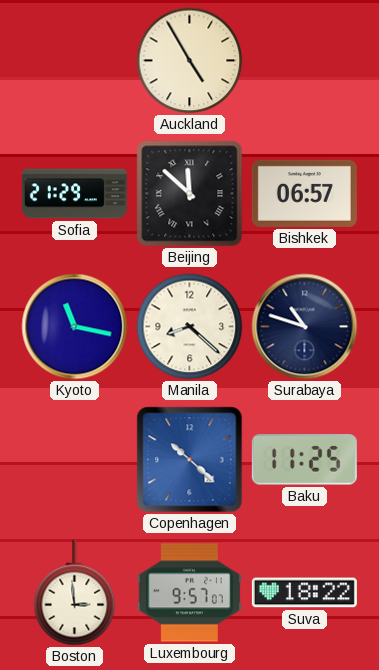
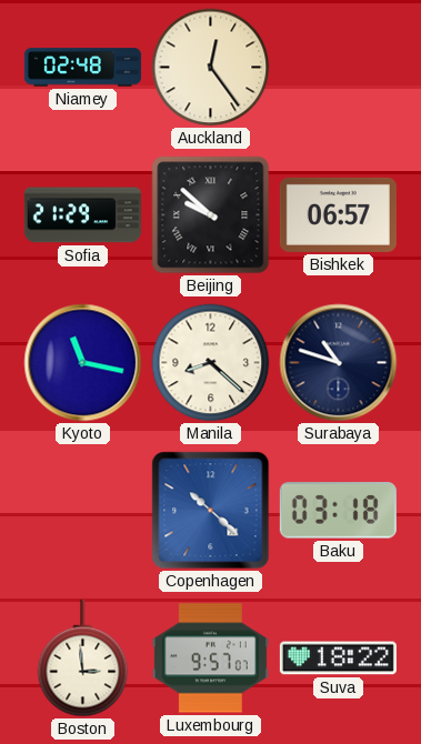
Niamey: none -> 02:48 (82, 68)
Auckland: 4:55 -> 12:24 (211, 68)
Beijing: 11:52 -> 9:52 (211, 215)
Baku: 11:25 -> 03:18 (338, 511)
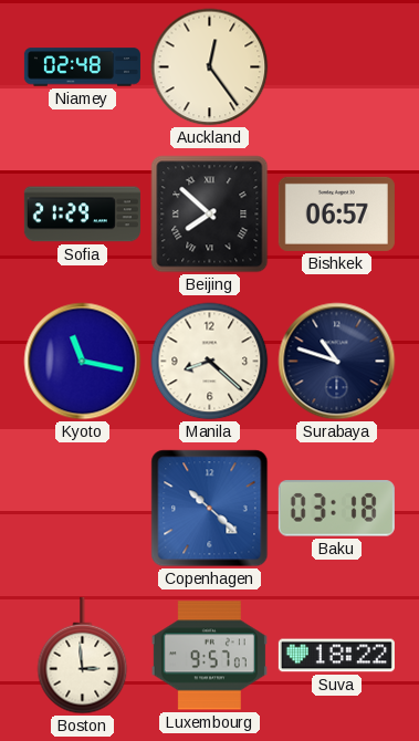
Beijing: 9:52 -> 7:52 (210, 215)
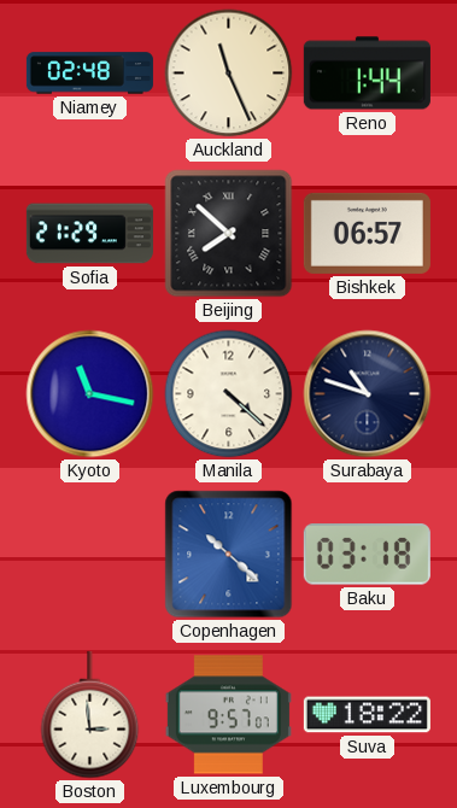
Auckland: 12:24 -> 11:26 (229, 74)
Reno: none -> 1:44 (367, 74)
Manila: 8:22 -> 4:22 (229, 394)
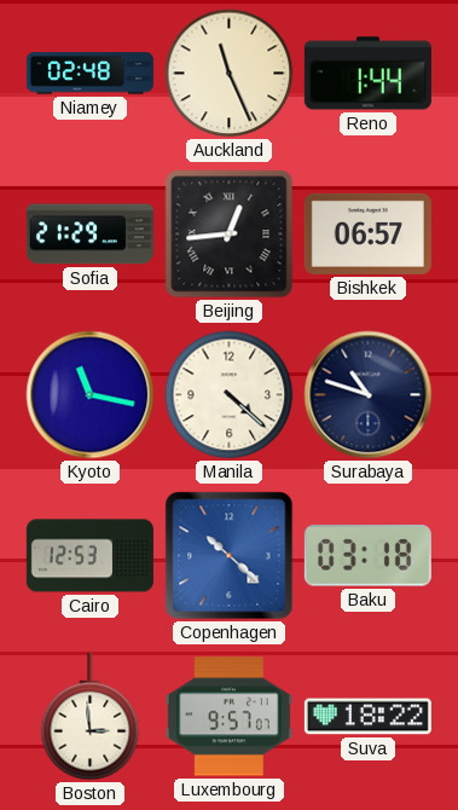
Beijing: 7:52 -> 12:44 (230, 235)
Cairo: none -> 12:53 (89, 556)
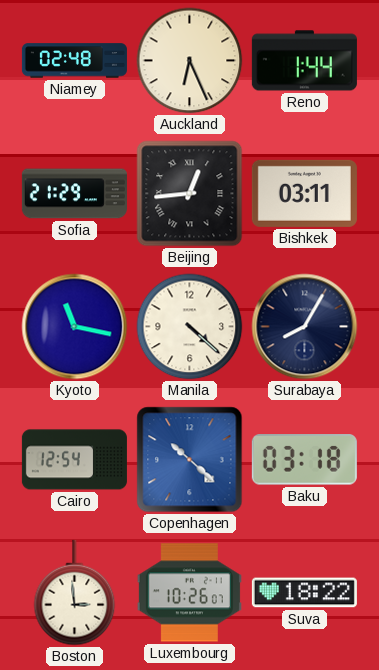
Auckland: 11:26 -> 6:26 (190, 61)
Bishkek: 06:57 -> 03:11 (304, 193)
Surabaya: 10:48 -> 8:05 (305, 327)
Cairo: 12:53 -> 12:54 (74, 460)
Luxembourg: 9:57 -> 10:26 (189, 593)
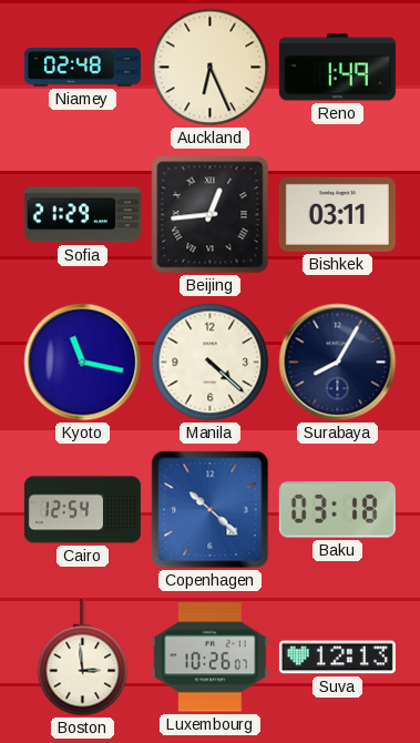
Reno: 1:44 -> 1:49 (337, 68)
Suva: 18:22 -> 12:13 (337, 658)
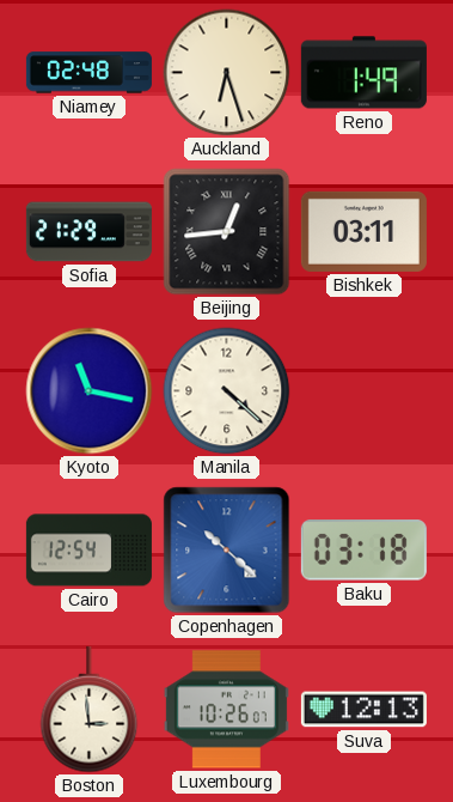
Auckland: 6:26 -> 6:27 (227, 73)
Surabaya: 8:05 -> none (338, 363)
